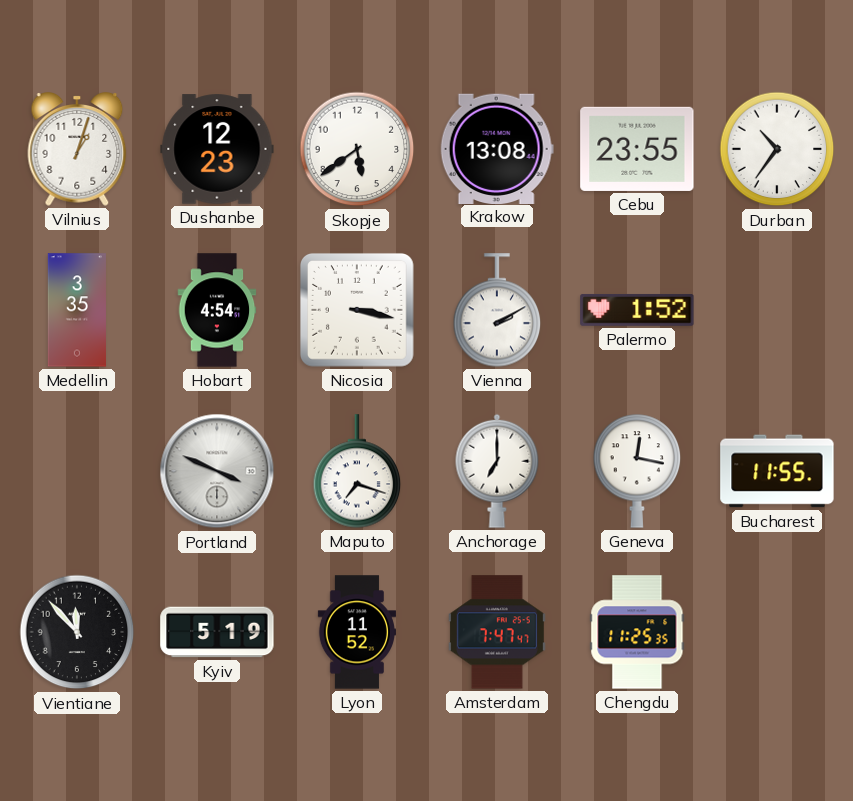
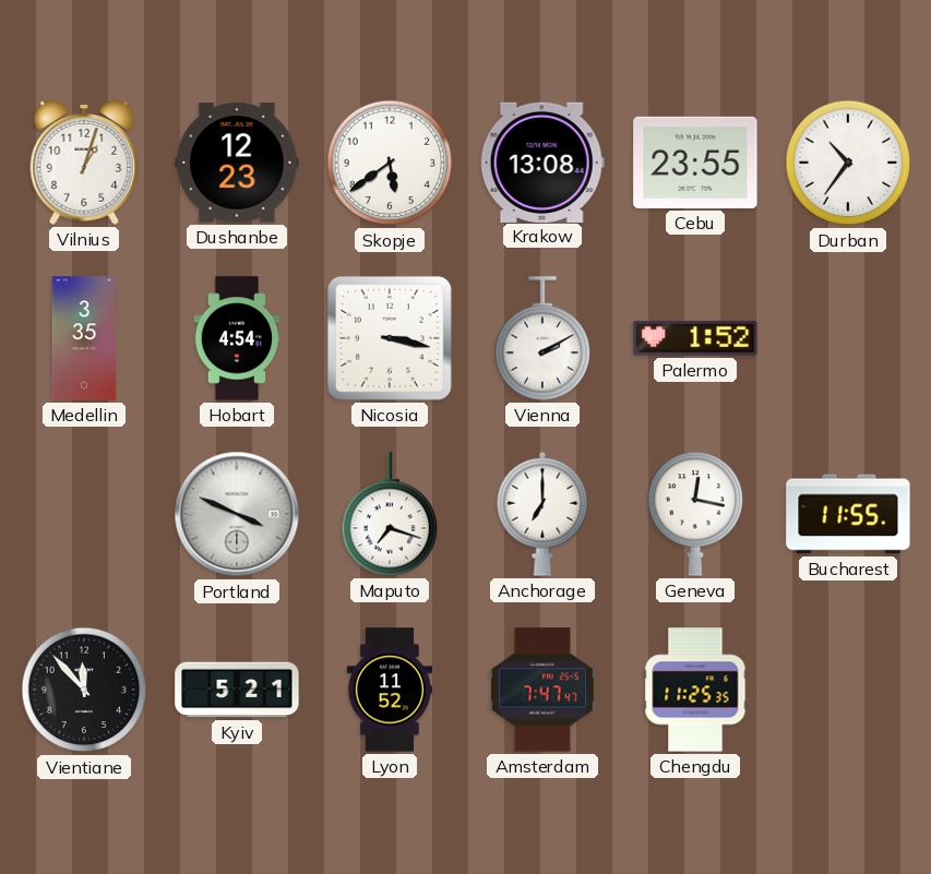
Kyiv: 5:19 -> 5:21 (237, 690)
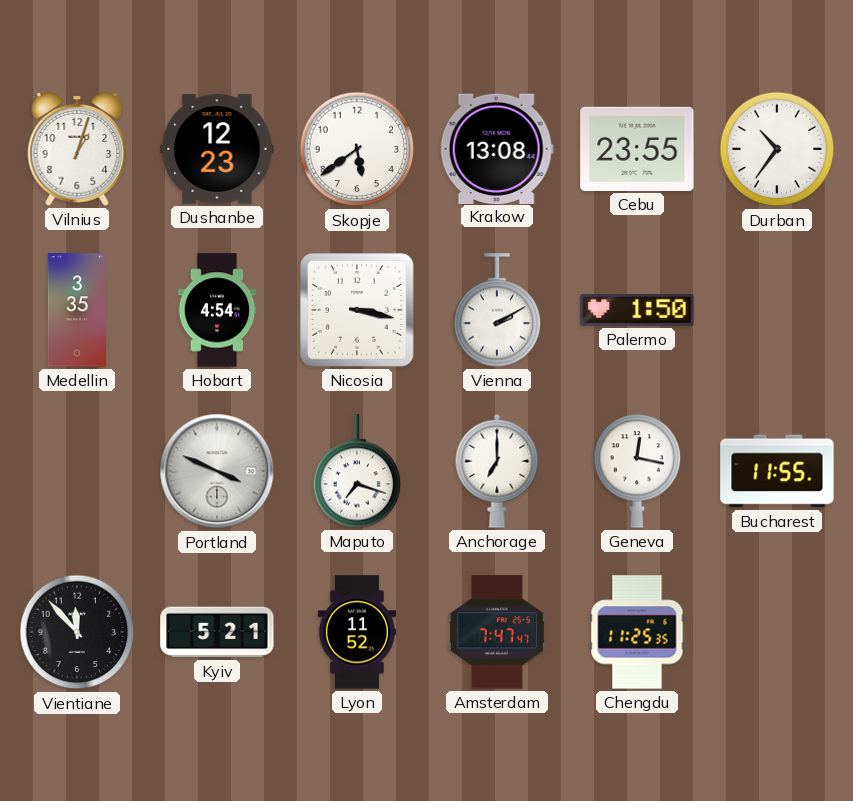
Palermo: 1:52 -> 1:50 (637, 310)
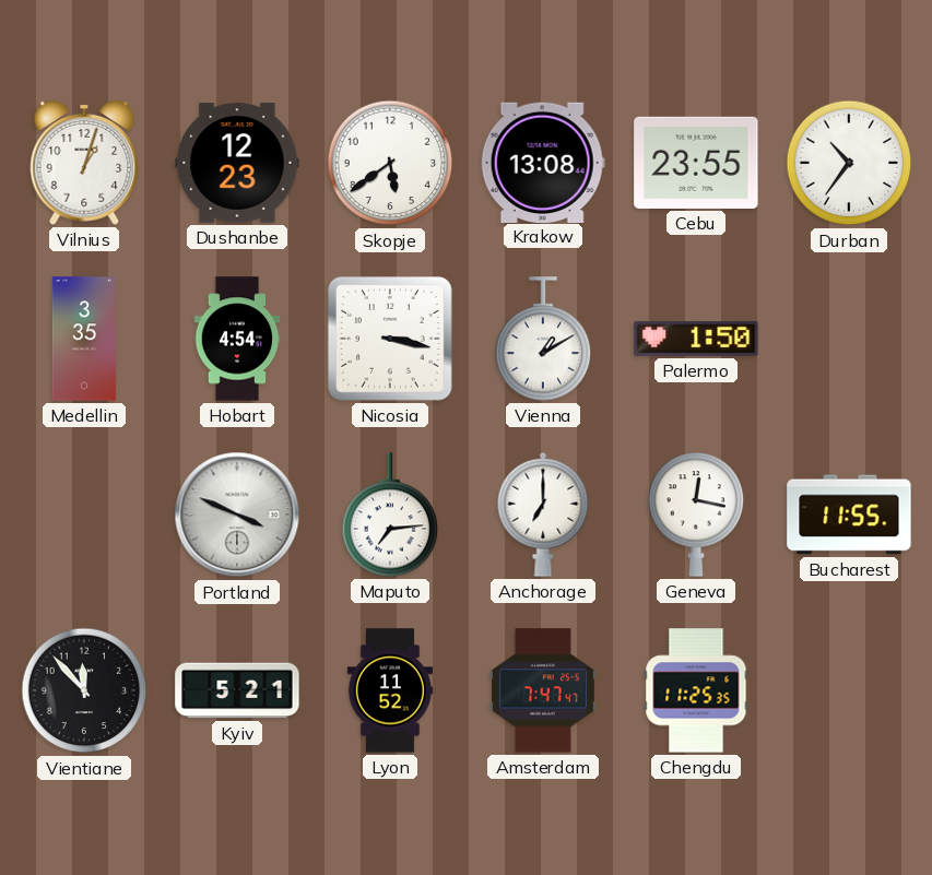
Vienna: 2:10 -> 1:10 (543, 339)
Maputo: 7:18 -> 7:14 (390, 515)
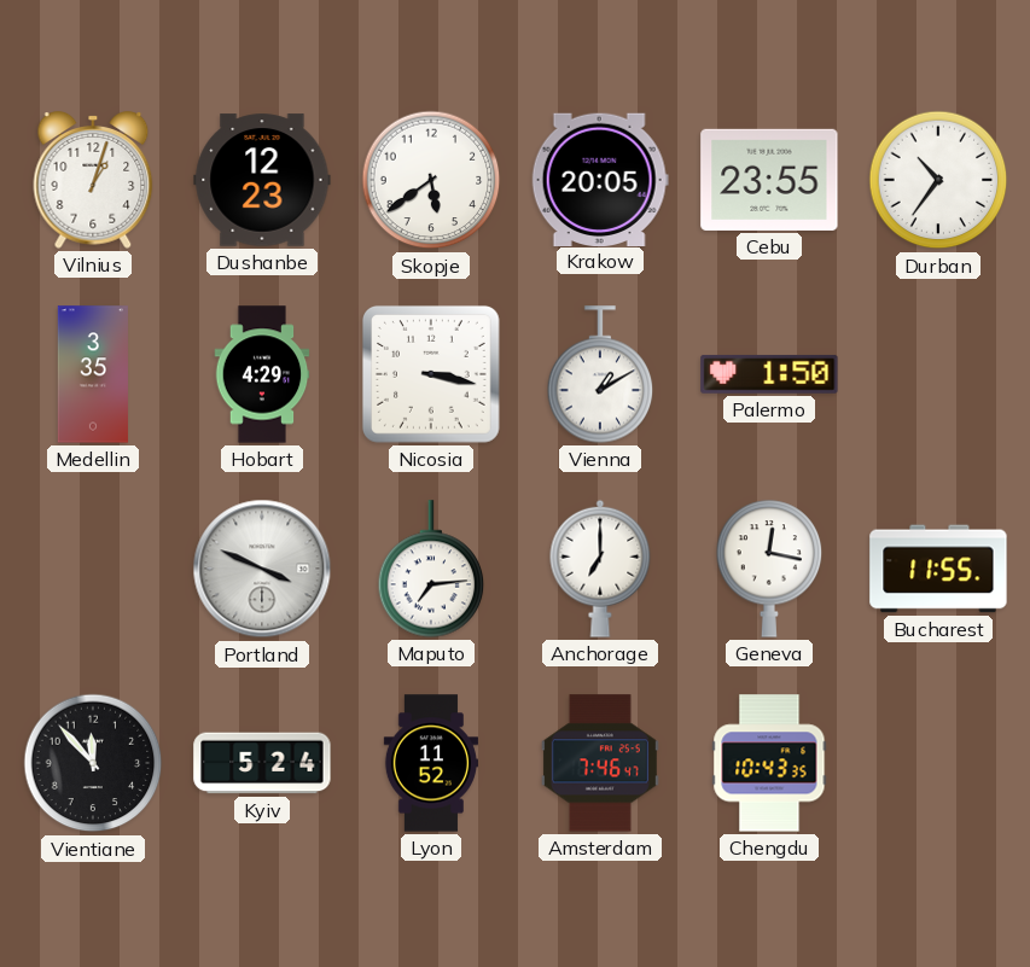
Krakow: 13:08 -> 20:05 (600, 179)
Hobart: 4:54 -> 4:29 (262, 374)
Kyiv: 5:21 -> 5:24 (262, 763)
Amsterdam: 7:47 -> 7:46 (600, 763)
Chengdu: 11:25 -> 10:43 (769, 763)
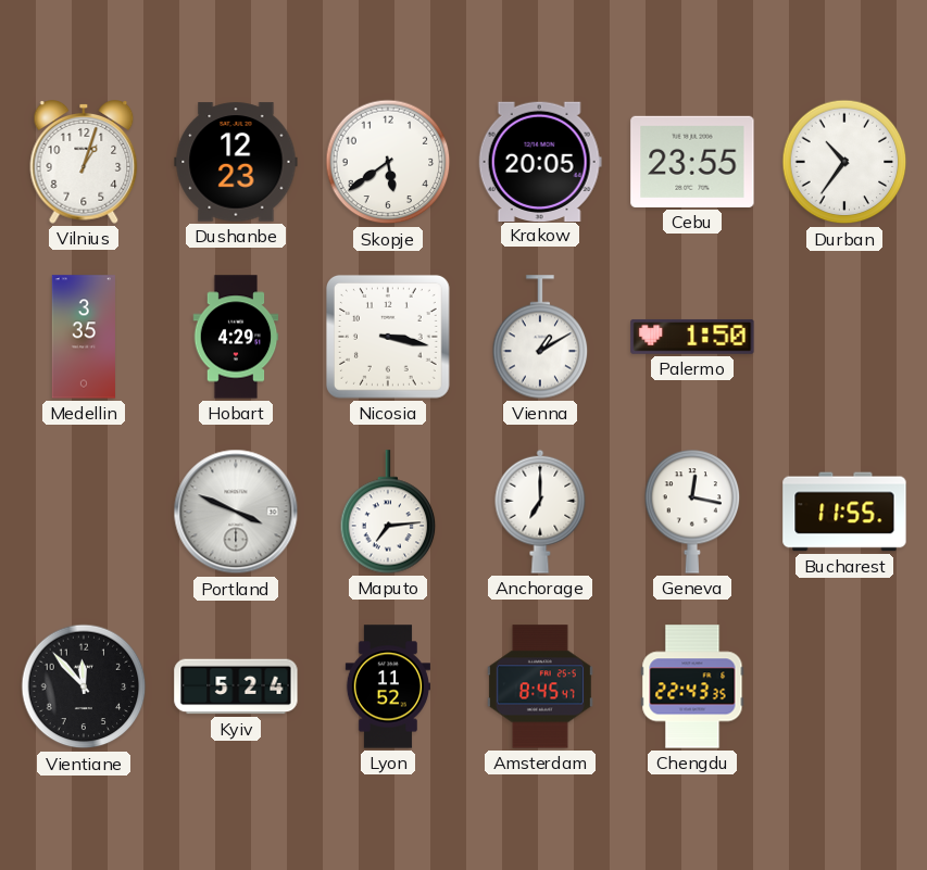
Amsterdam: 7:46 -> 8:45 (540, 686)
Chengdu: 10:43 -> 22:43 (692, 686)
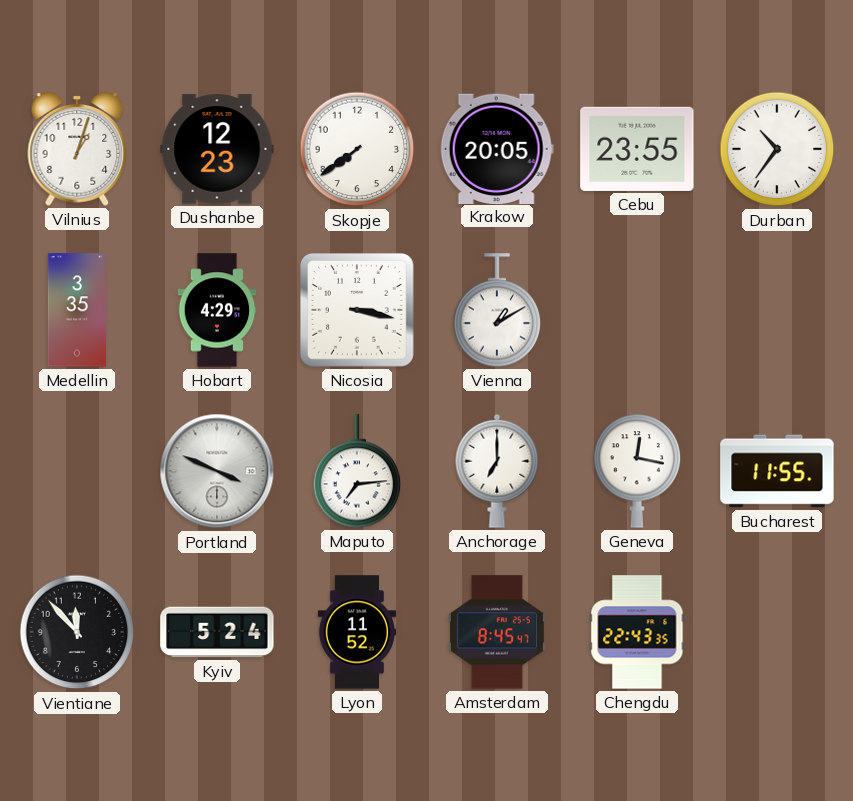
Skopje: 5:39 -> 7:39 (357, 149)
Palermo: 1:50 -> none (692, 337)
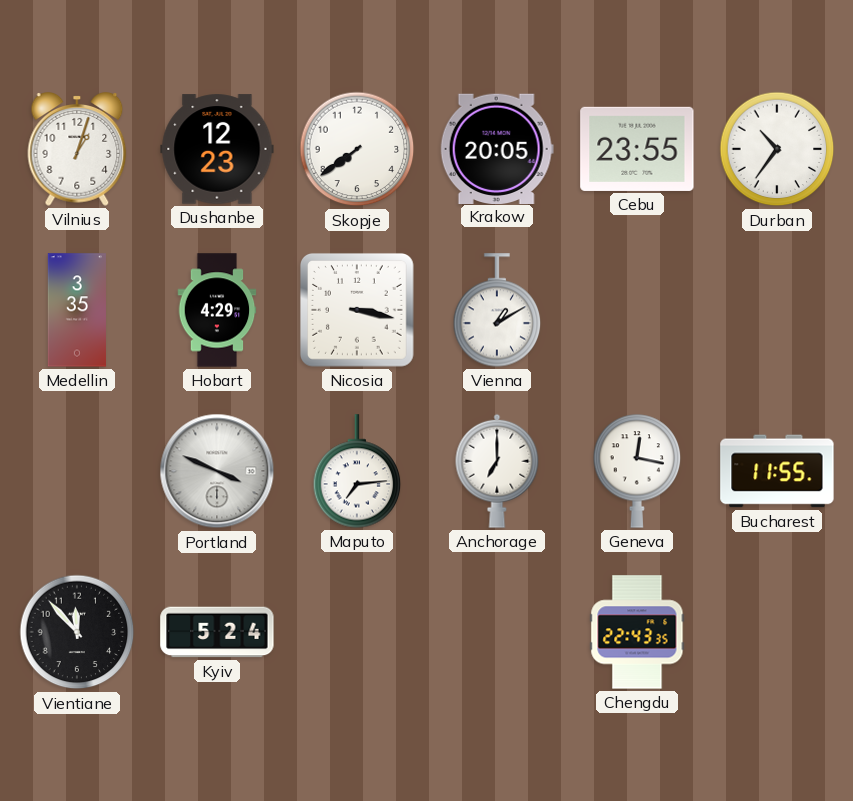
Lyon: 11:52 -> none (356, 632)
Amsterdam: 8:45 -> none (497, 632)
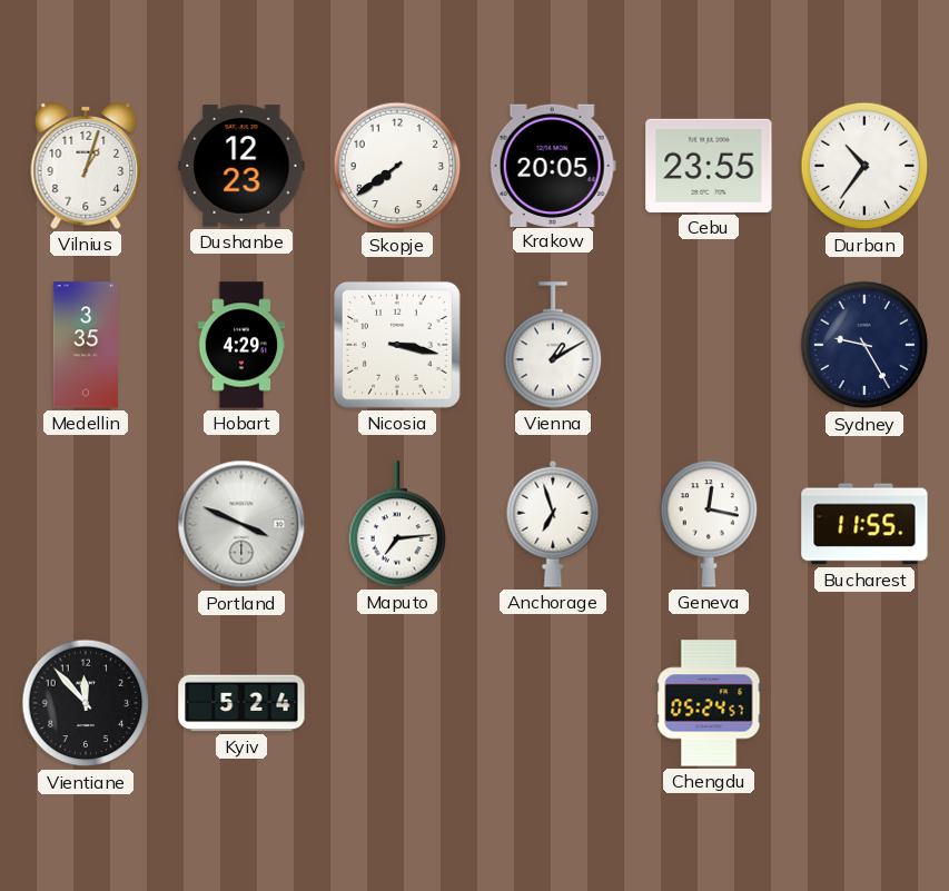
Sydney: none -> 9:25 (864, 345)
Anchorage: 7:00 -> 6:57 (553, 524)
Chengdu: 22:43 -> 05:24 (709, 703)
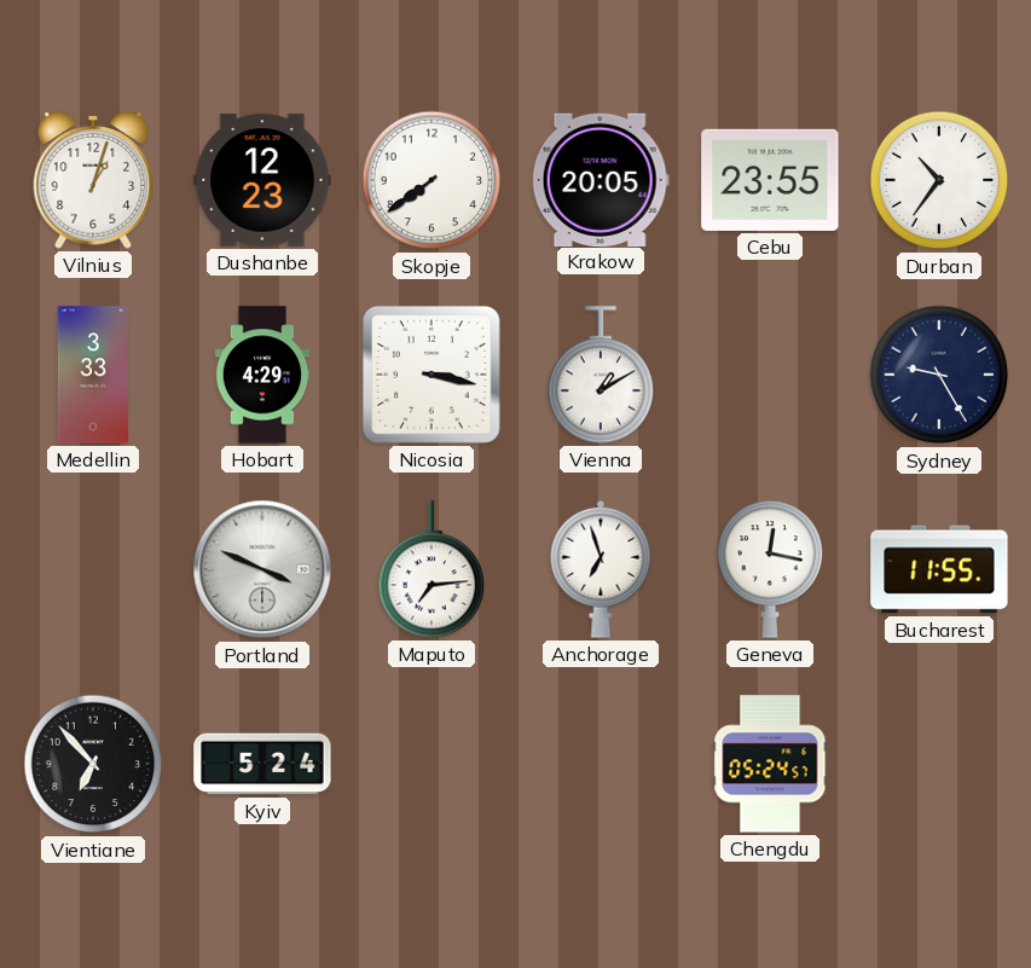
Medellin: 3:35 -> 3:33 (92, 375)
Vientiane: 11:53 -> 6:53 (93, 764)
